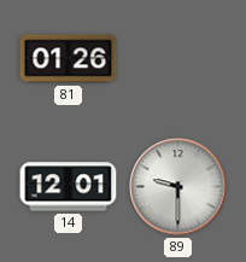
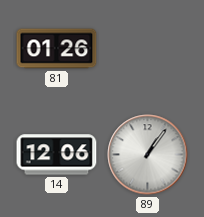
14: 12:01 -> 12:06 (57, 155)
89: 9:30 -> 1:06 (148, 155)
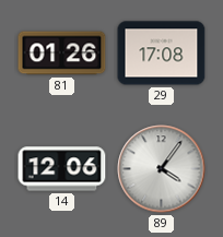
29: none -> 17:08 (162, 54)
89: 1:06 -> 4:06 (162, 169)
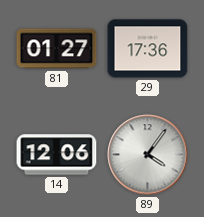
81: 01:26 -> 01:27 (57, 49)
29: 17:08 -> 17:36 (148, 49)
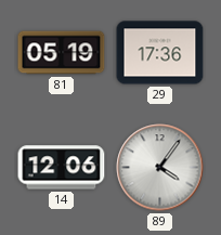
81: 01:27 -> 05:19 (62, 53)
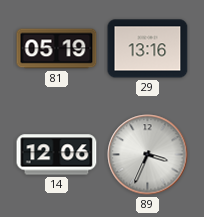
29: 17:36 -> 13:16 (148, 49)
89: 4:06 -> 3:34 (148, 155)
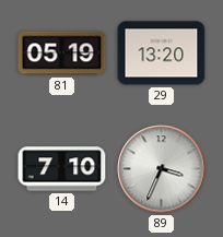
29: 13:16 -> 13:20 (162, 54)
14: 12:06 -> 7:10 (62, 169)
